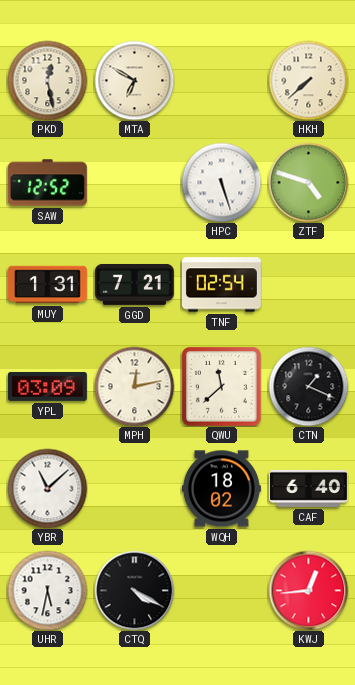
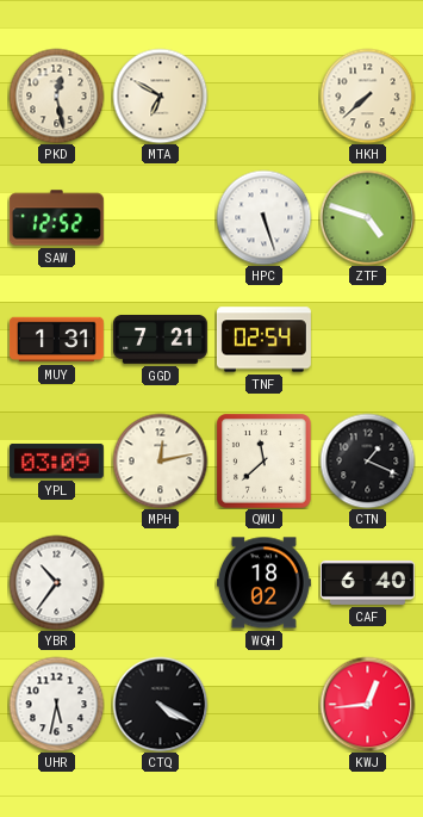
YBR: 11:08 -> 10:36 (56, 582)
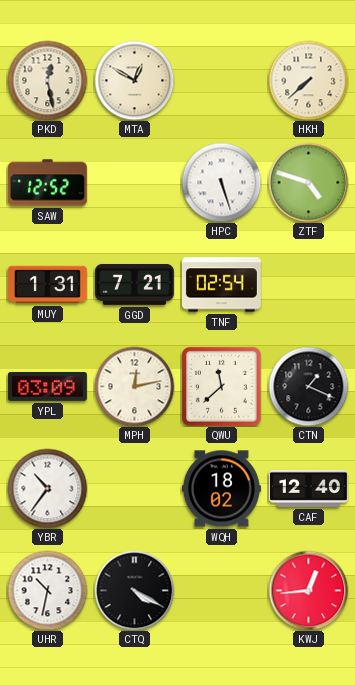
MTA: 6:50 -> 12:50 (134, 80)
CAF: 6:40 -> 12:40 (308, 488)
UHR: 5:32 -> 10:32 (47, 590)
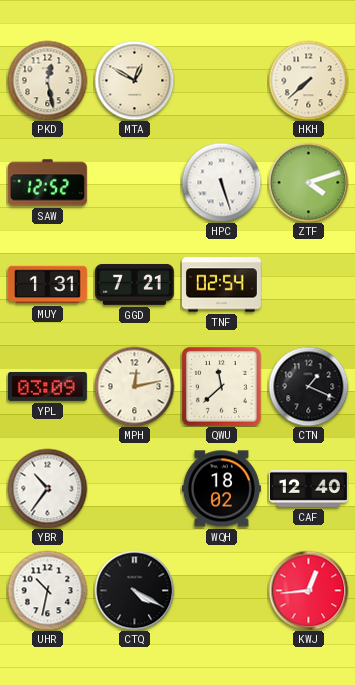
ZTF: 4:48 -> 4:12 (308, 182)
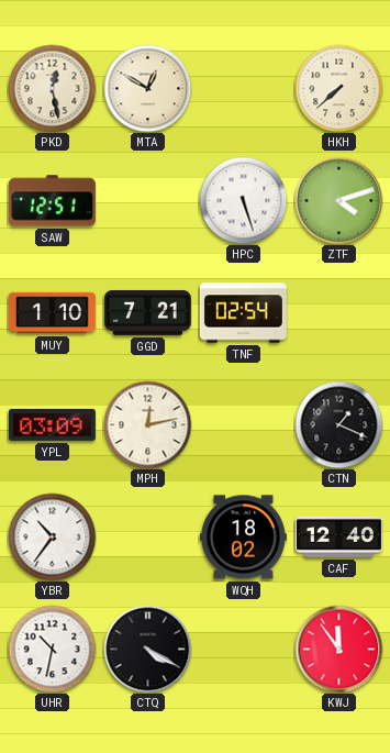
SAW: 12:52 -> 12:51 (52, 201)
MUY: 1:31 -> 1:10 (52, 313)
QWU: 11:38 -> none (221, 386)
KWJ: 12:44 -> 11:54 (338, 649)
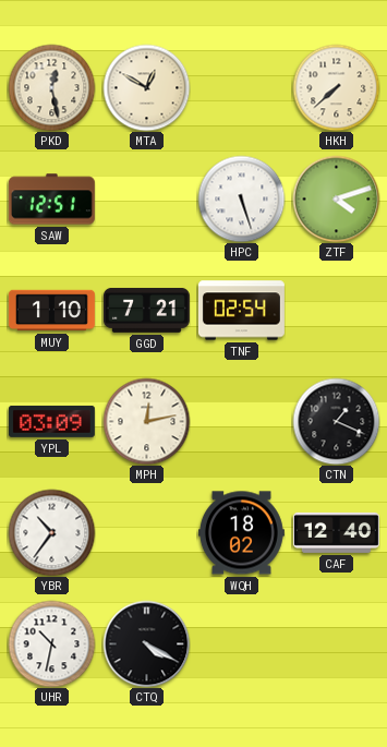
KWJ: 11:54 -> none (338, 649)
